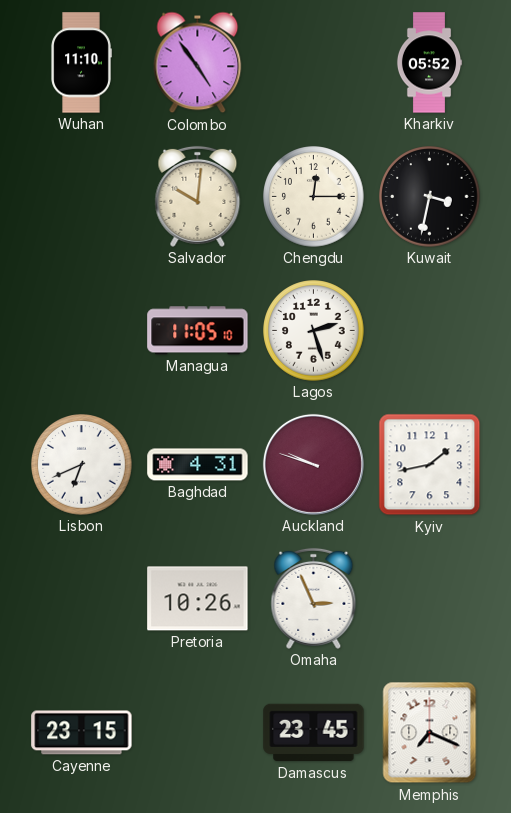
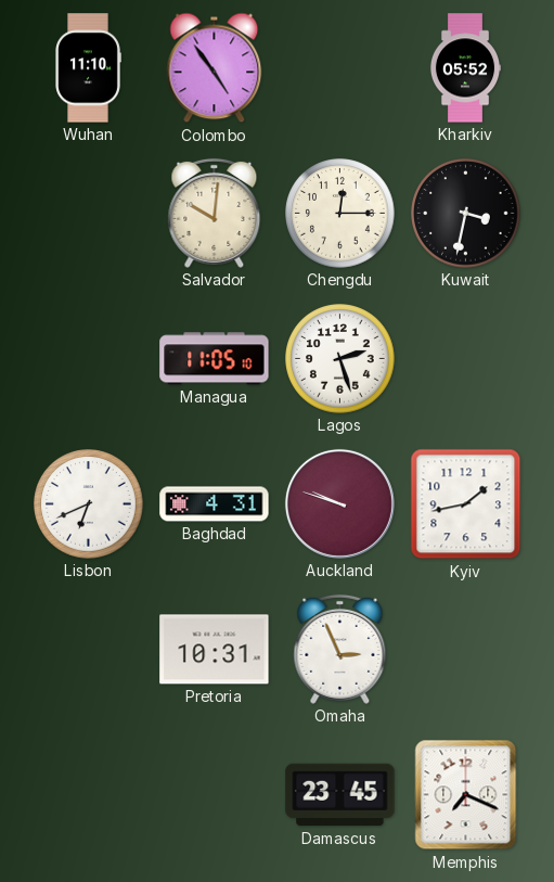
Pretoria: 10:26 -> 10:31 (215, 650)
Cayenne: 23:15 -> none (82, 733)
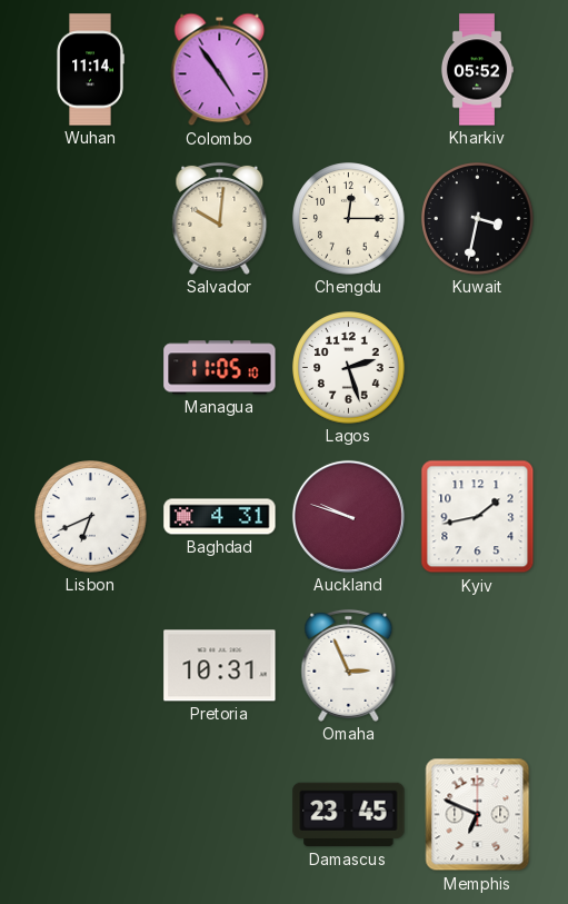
Wuhan: 11:10 -> 11:14 (90, 70)
Memphis: 7:19 -> 6:49 (478, 815)
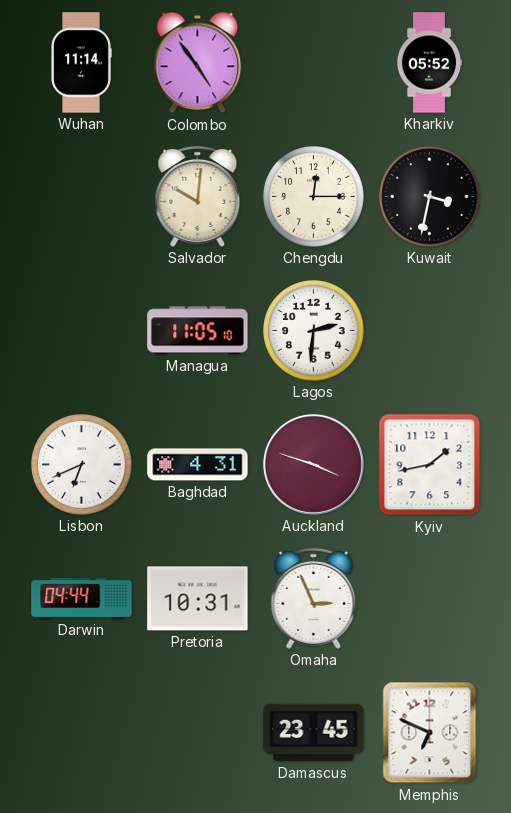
Lagos: 2:27 -> 2:31 (314, 331)
Auckland: 9:48 -> 3:48 (313, 464)
Darwin: none -> 04:44 (82, 598)
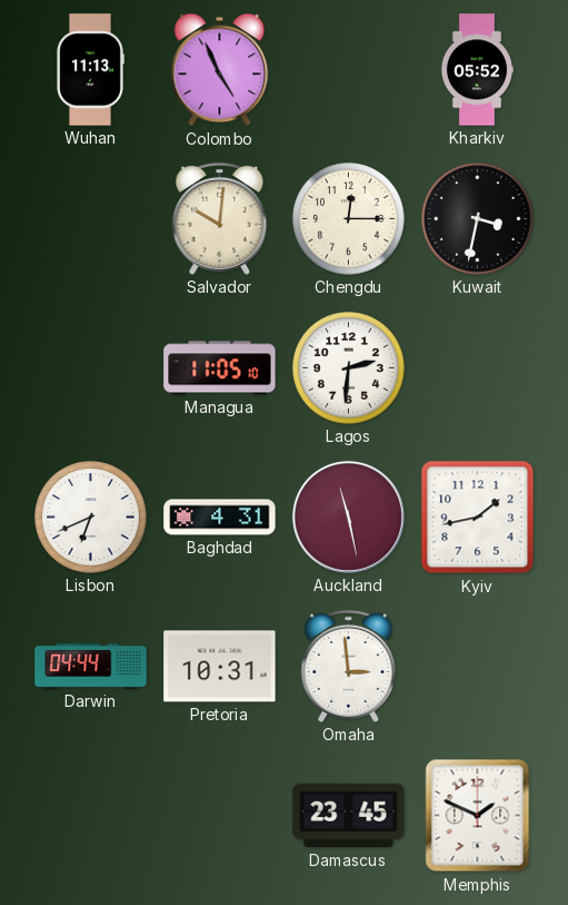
Wuhan: 11:14 -> 11:13 (90, 70)
Colombo: 4:54 -> 4:56 (220, 70)
Auckland: 3:48 -> 11:28 (348, 517)
Omaha: 2:56 -> 2:59 (349, 666)
Memphis: 6:49 -> 1:49 (478, 816)
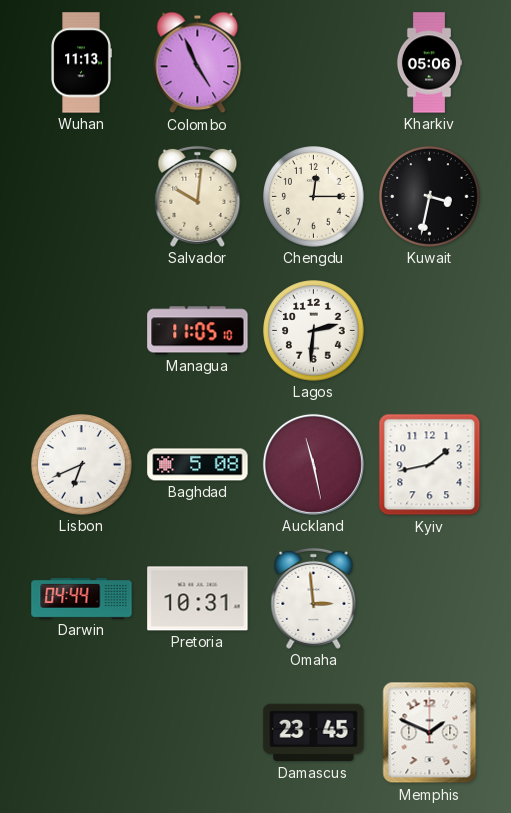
Kharkiv: 05:52 -> 05:06 (429, 63)
Baghdad: 4:31 -> 5:08 (198, 465)
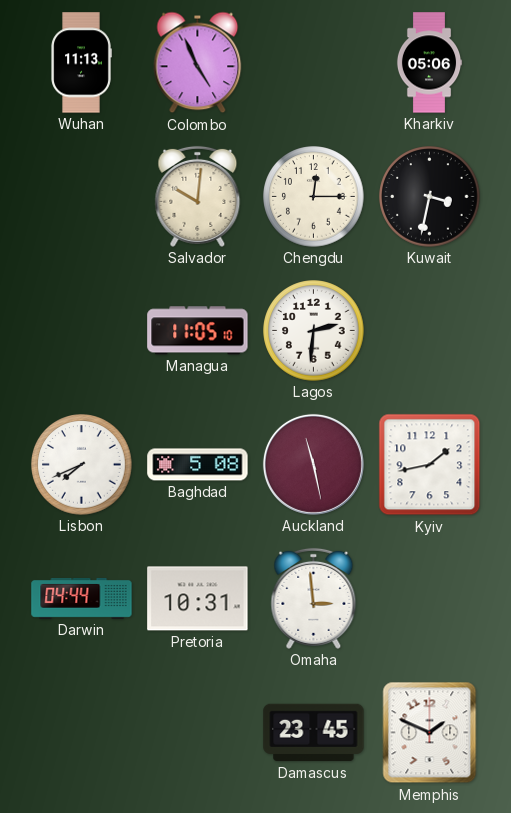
Lisbon: 6:41 -> 7:41 (82, 465)
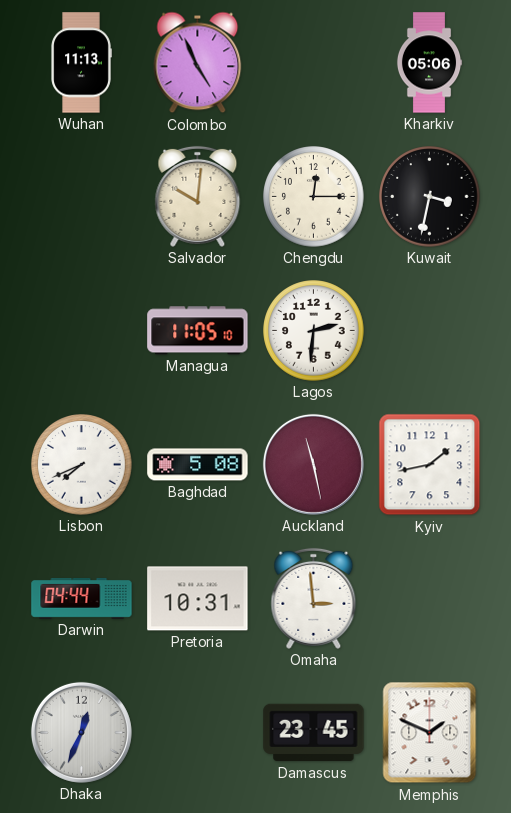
Dhaka: none -> 12:34 (81, 732)
